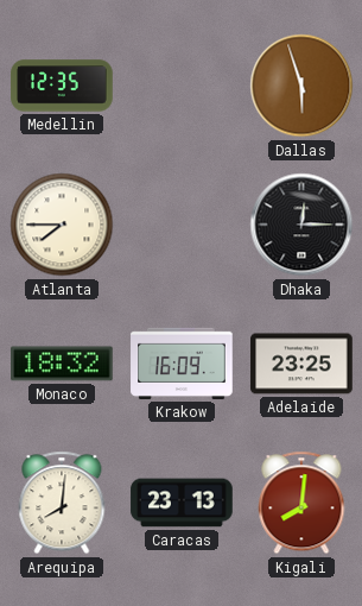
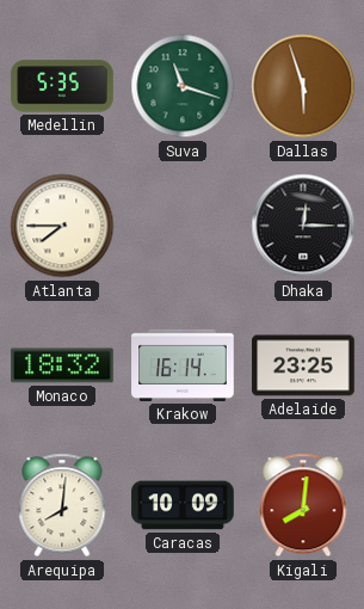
Medellin: 12:35 -> 5:35 (62, 86)
Suva: none -> 11:18 (183, 86)
Krakow: 16:09 -> 16:14 (183, 365)
Caracas: 23:13 -> 10:09 (183, 505)
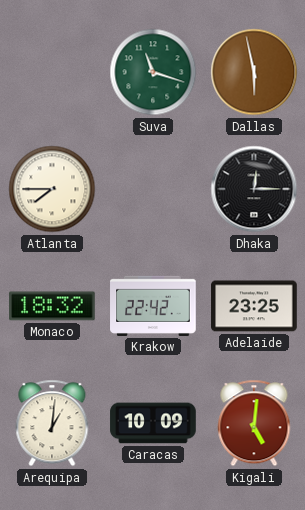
Medellin: 5:35 -> none (62, 86)
Dallas: 5:57 -> 5:58 (254, 72)
Krakow: 16:14 -> 22:42 (153, 306)
Arequipa: 8:01 -> 1:01 (52, 423)
Kigali: 8:01 -> 5:01 (254, 423)
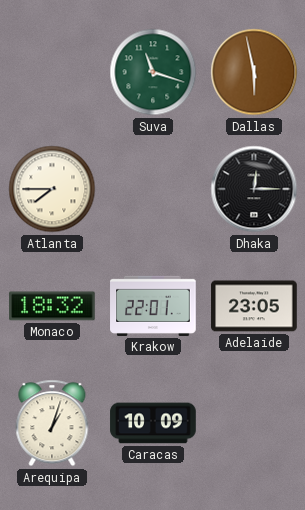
Krakow: 22:42 -> 22:01 (153, 306)
Adelaide: 23:25 -> 23:05 (254, 306)
Arequipa: 1:01 -> 1:03 (52, 423)
Kigali: 5:01 -> none (254, 423)
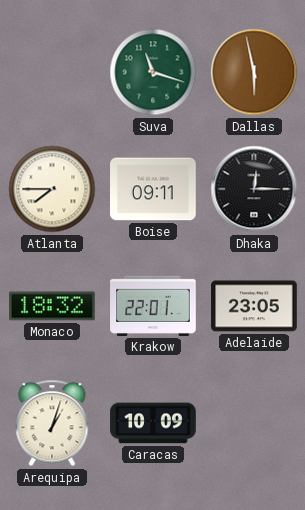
Boise: none -> 09:11 (153, 189)
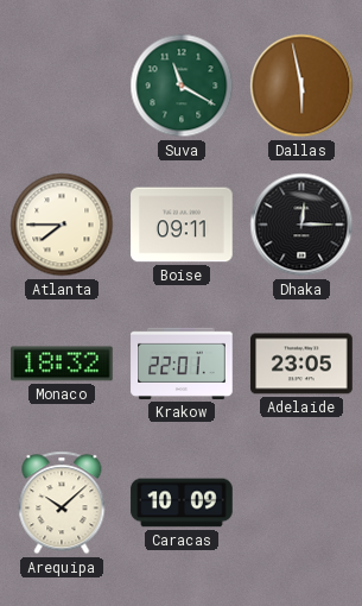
Suva: 11:18 -> 11:20 (182, 86)
Arequipa: 1:03 -> 10:08 (62, 503)
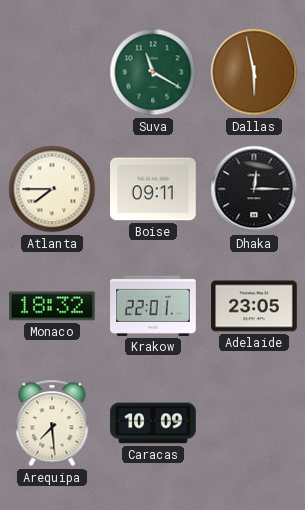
Arequipa: 10:08 -> 7:29 (52, 423)
